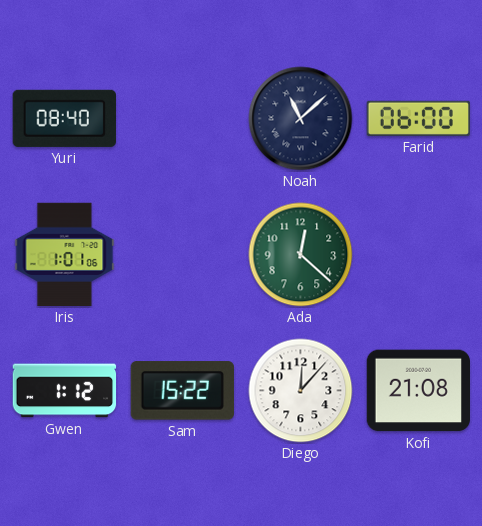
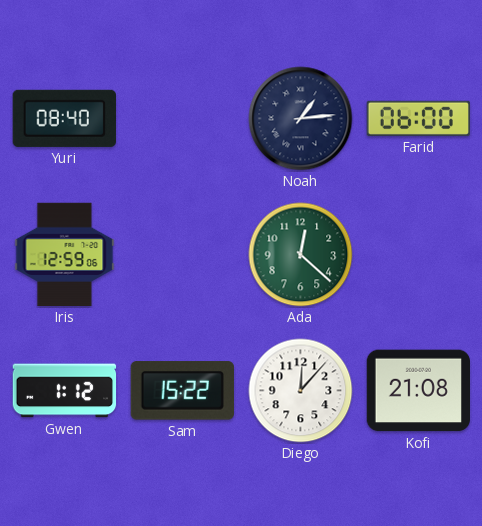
Noah: 11:08 -> 1:14 (301, 119)
Iris: 1:01 -> 12:59 (65, 255)
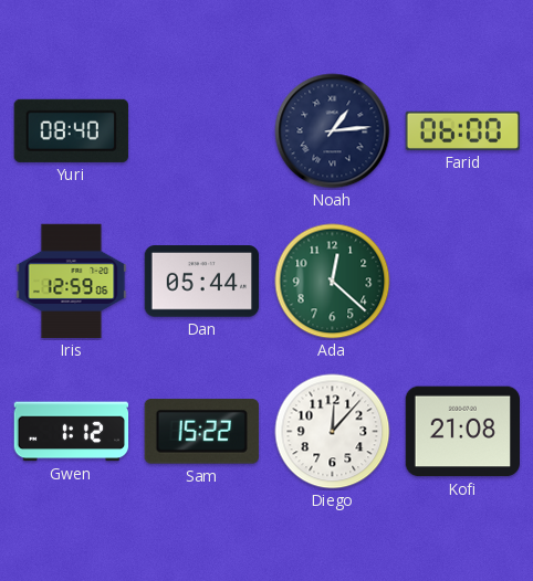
Dan: none -> 05:44 (202, 282)
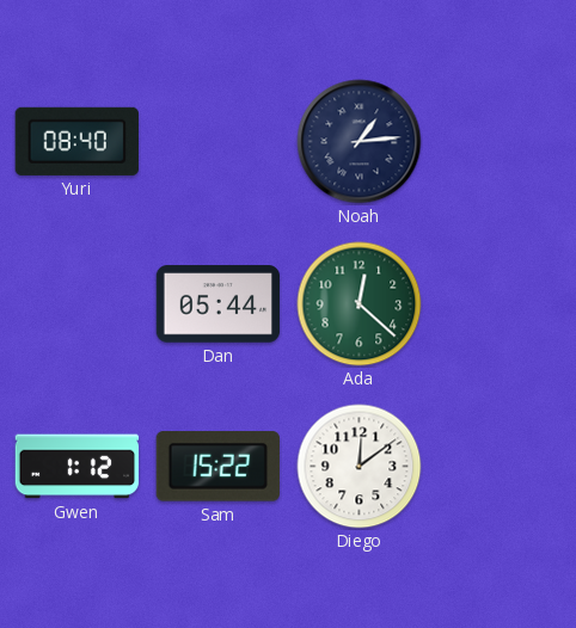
Farid: 06:00 -> none (462, 130)
Iris: 12:59 -> none (72, 282)
Diego: 12:07 -> 12:09 (360, 467)
Kofi: 21:08 -> none (462, 432)
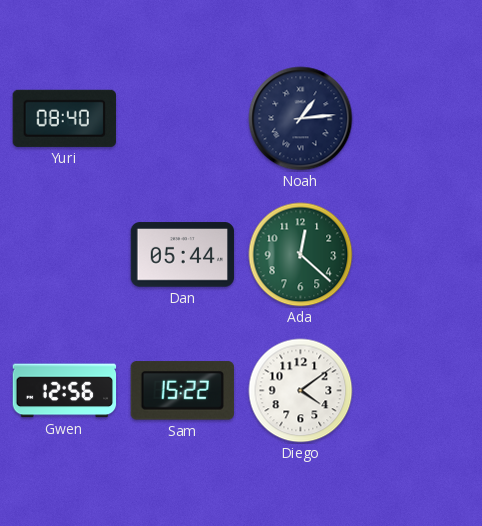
Gwen: 1:12 -> 12:56 (65, 391)
Diego: 12:09 -> 4:09 (301, 391)
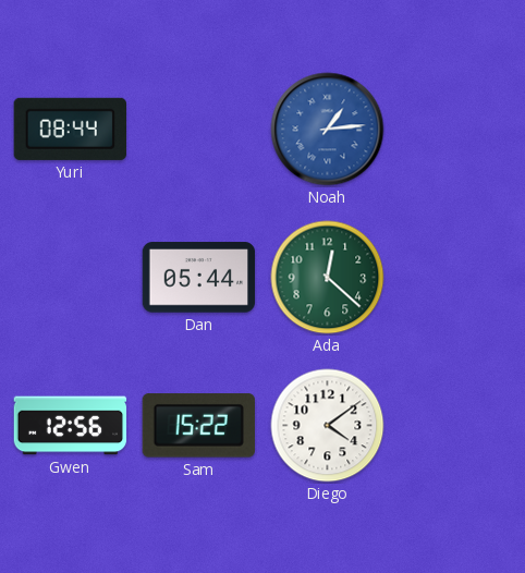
Yuri: 08:40 -> 08:44 (70, 129)
Noah dial: navy -> blue (328, 130)
